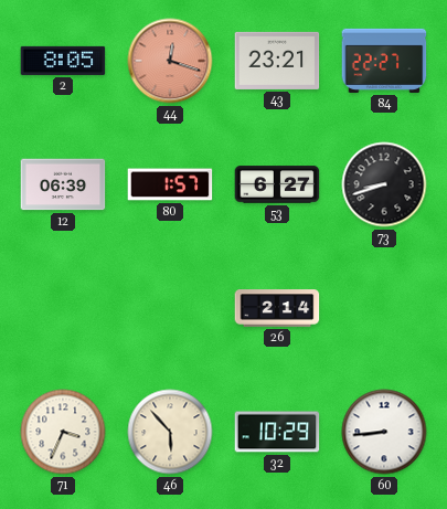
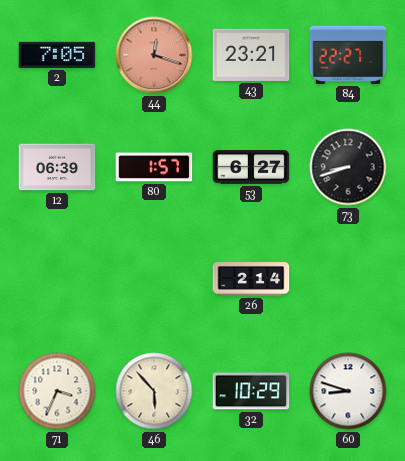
2: 8:05 -> 7:05 (57, 55)
60: 8:44 -> 8:48 (348, 391)
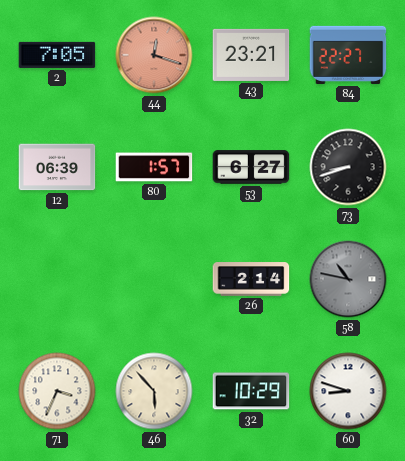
58: none -> 10:47 (348, 279)
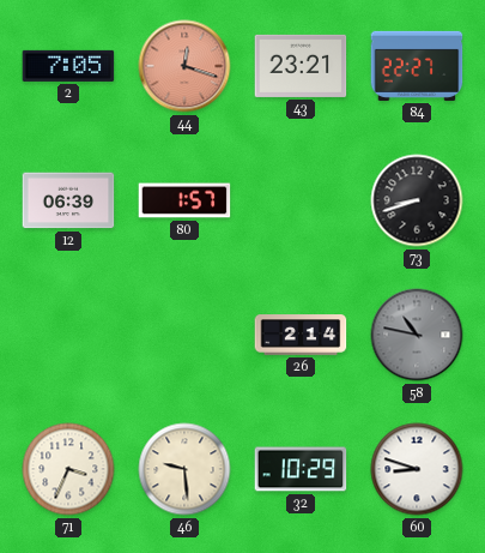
53: 6:27 -> none (251, 167)
46: 5:53 -> 9:29 (184, 469)
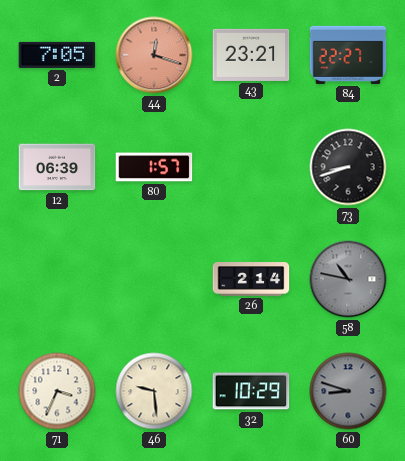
60 dial: white -> grey (348, 391)
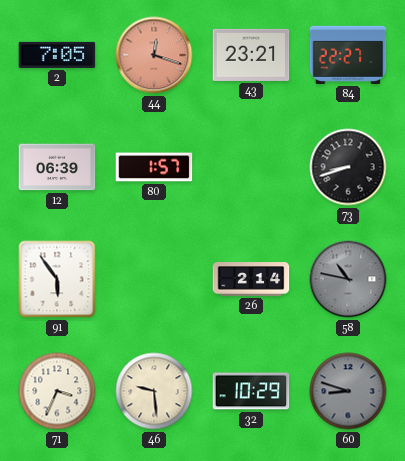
91: none -> 5:54 (57, 279)
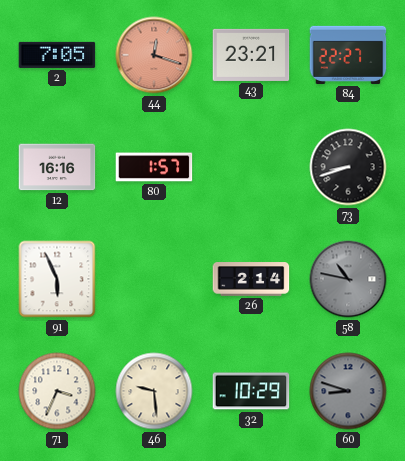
12: 06:39 -> 16:16 (57, 167)
91: 5:54 -> 5:56 (57, 279)
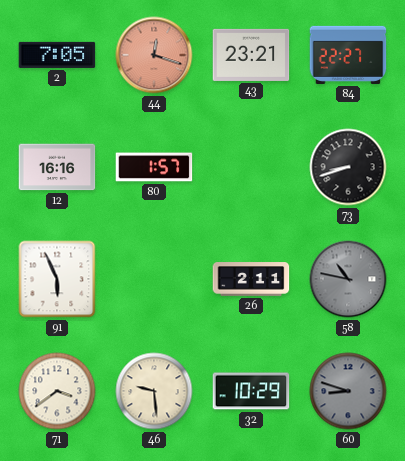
26: 2:14 -> 2:11 (251, 279)
71: 3:34 -> 3:39 (57, 391)
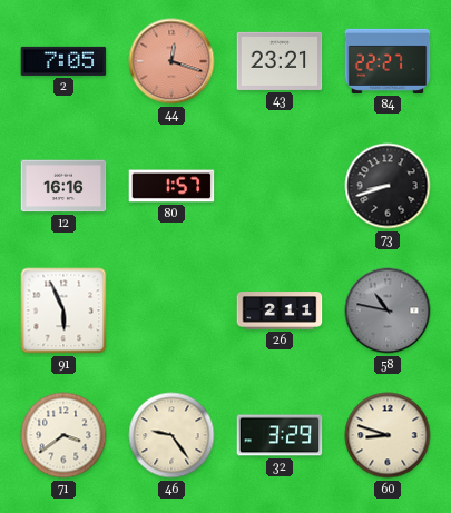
46: 9:29 -> 9:24 (171, 435)
32: 10:29 -> 3:29 (280, 435)
60 dial: grey -> cream (388, 435)
